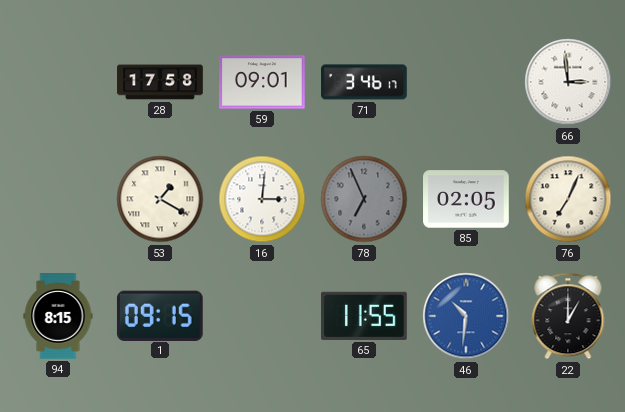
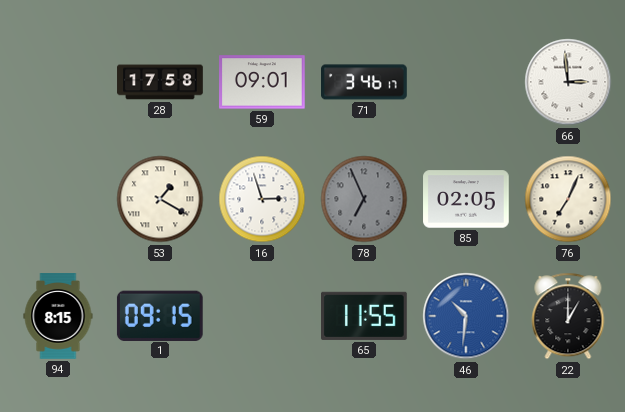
16: 3:01 -> 2:57 (262, 199)
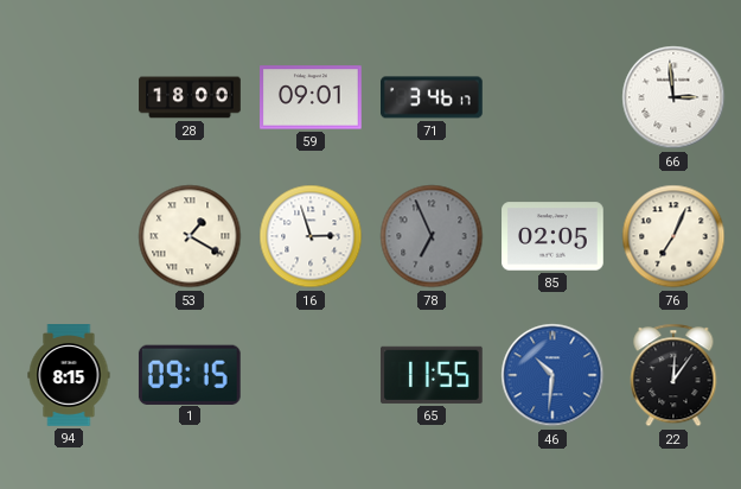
28: 17:58 -> 18:00 (190, 97)
22: 1:00 -> 12:06 (673, 375)
